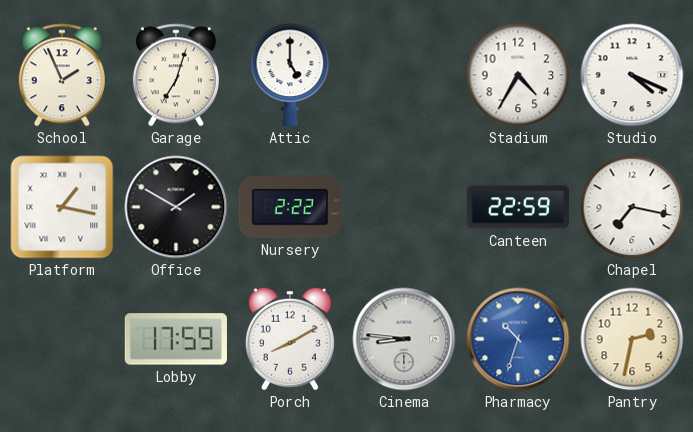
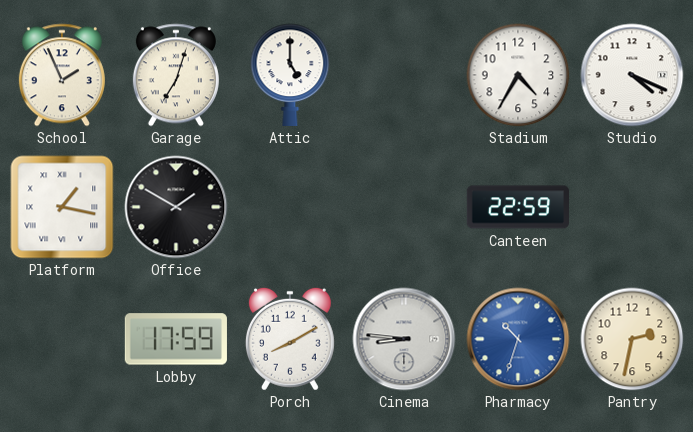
Nursery: 2:22 -> none (290, 207)
Chapel: 7:17 -> none (632, 207)
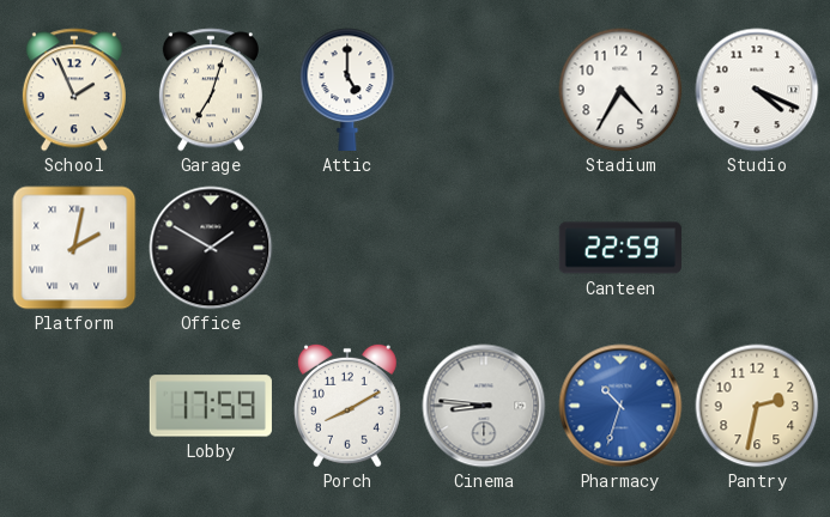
Platform: 1:17 -> 2:02 (74, 248)
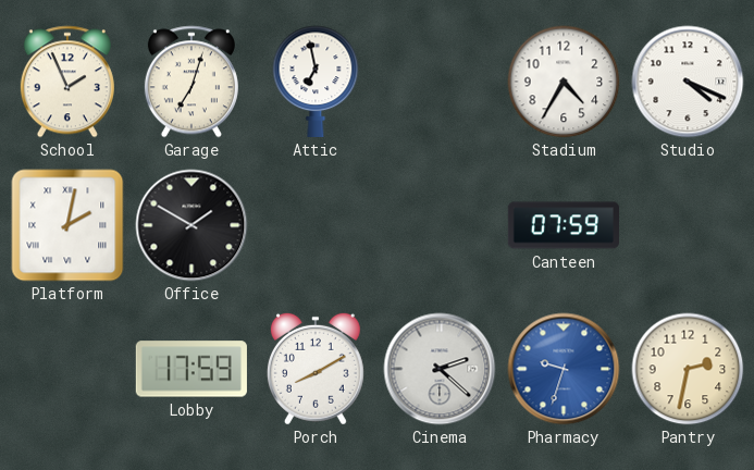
Attic: 5:00 -> 6:58 (316, 82)
Canteen: 22:59 -> 07:59 (564, 225)
Cinema: 8:46 -> 2:22 (440, 369)
Pharmacy: 10:33 -> 9:33 (564, 369)
